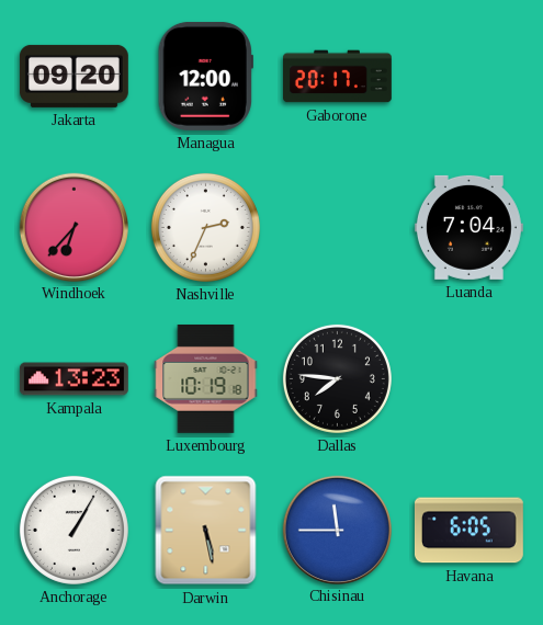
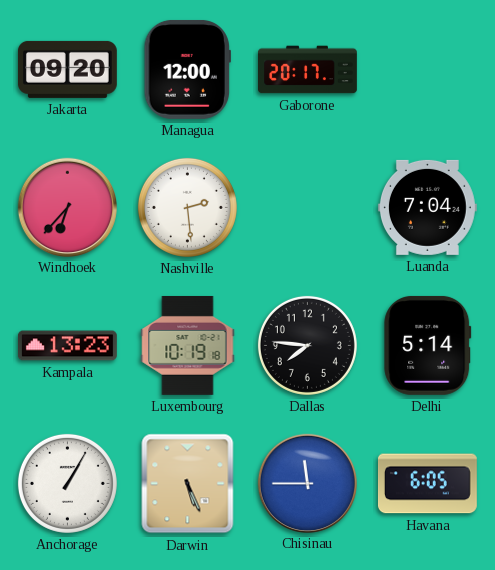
Nashville: 2:34 -> 2:29 (187, 207)
Delhi: none -> 5:14 (428, 345)
Darwin: 5:28 -> 5:26 (188, 484)
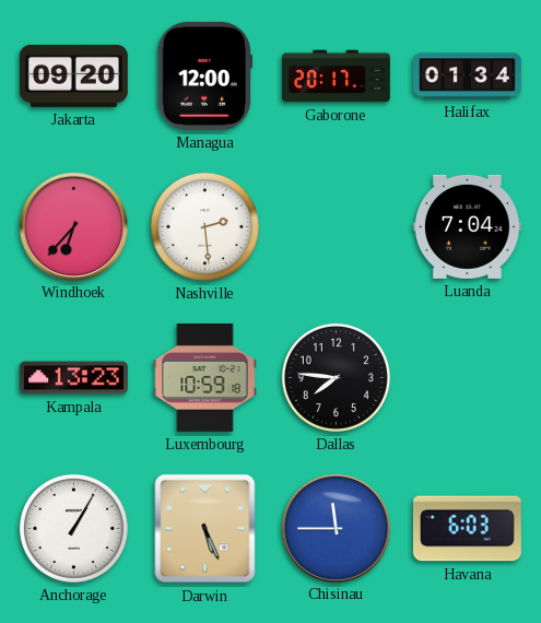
Halifax: none -> 01:34 (468, 77)
Luxembourg: 10:19 -> 10:59 (205, 377)
Delhi: 5:14 -> none (428, 345)
Havana: 6:05 -> 6:03 (467, 529)
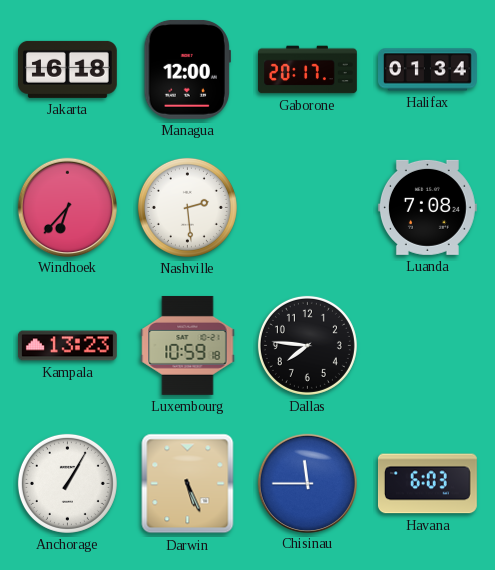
Jakarta: 09:20 -> 16:18 (67, 69)
Luanda: 7:04 -> 7:08 (427, 207)
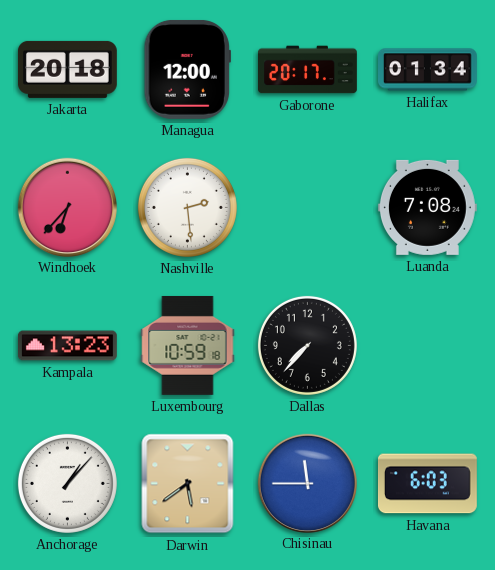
Jakarta: 16:18 -> 20:18 (67, 69)
Dallas: 7:46 -> 7:37 (307, 345)
Anchorage: 1:05 -> 1:07 (67, 483)
Darwin: 5:26 -> 5:39 (188, 484)
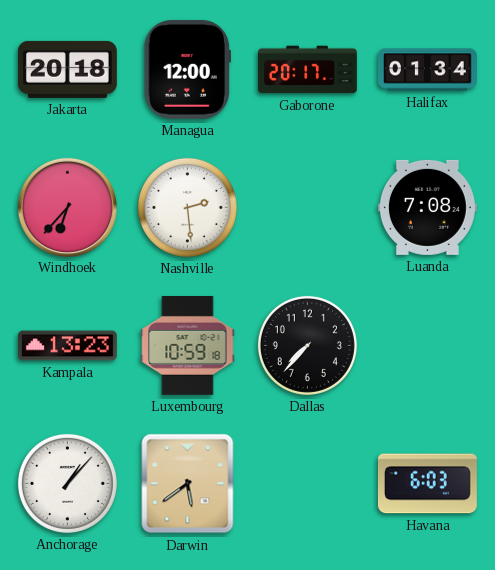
Chisinau: 11:45 -> none (307, 483)
